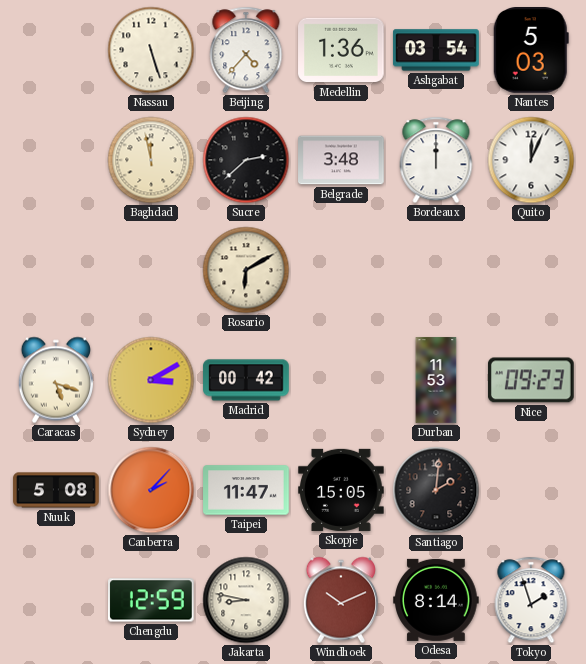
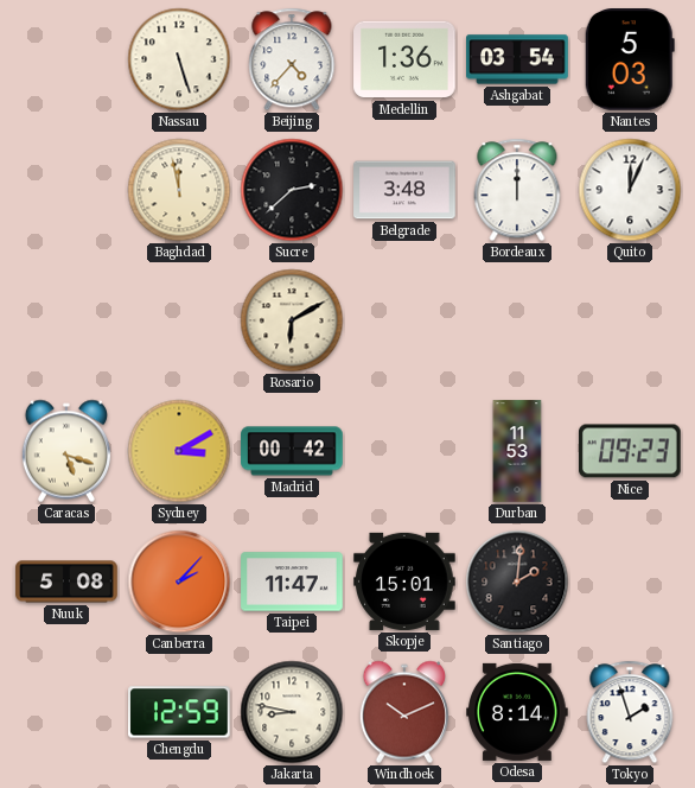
Skopje: 15:05 -> 15:01 (404, 582)
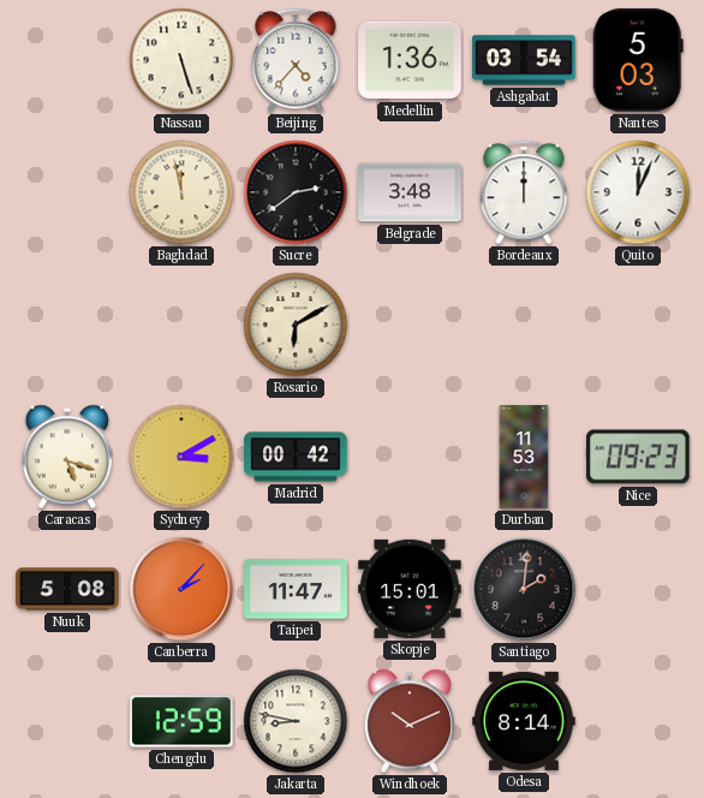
Sucre: 2:38 -> 2:39 (296, 192)
Tokyo: 1:57 -> none (630, 712)
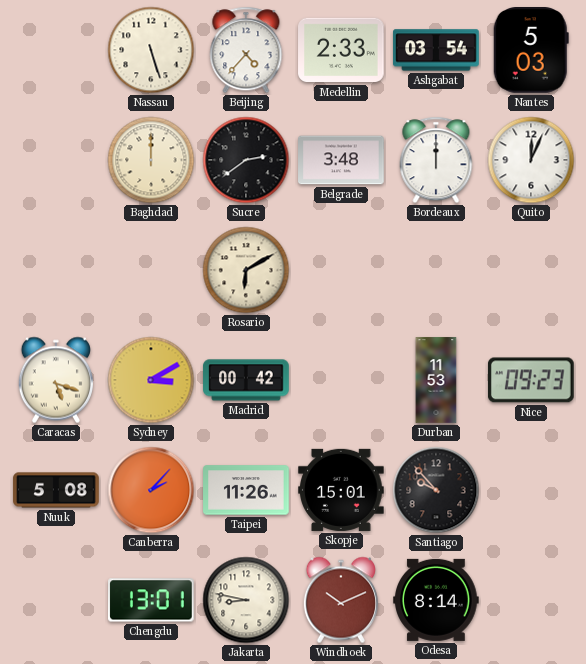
Medellin: 1:36 -> 2:33 (341, 50)
Baghdad: 11:58 -> 12:00 (151, 160)
Taipei: 11:47 -> 11:26 (246, 490)
Santiago: 2:01 -> 9:53 (436, 490)
Chengdu: 12:59 -> 13:01 (151, 600)
